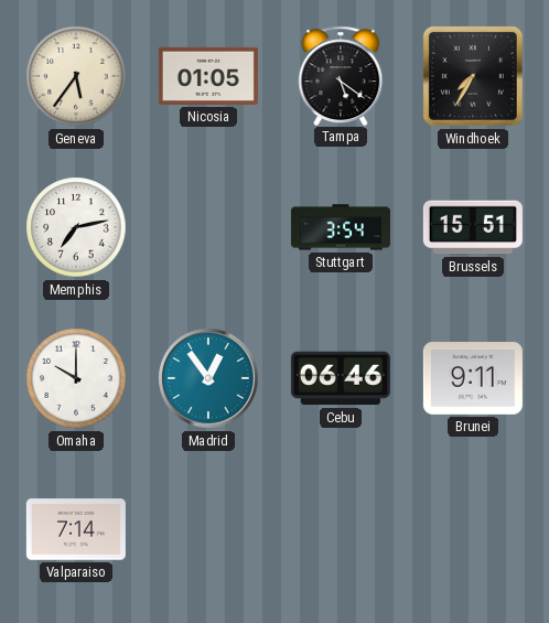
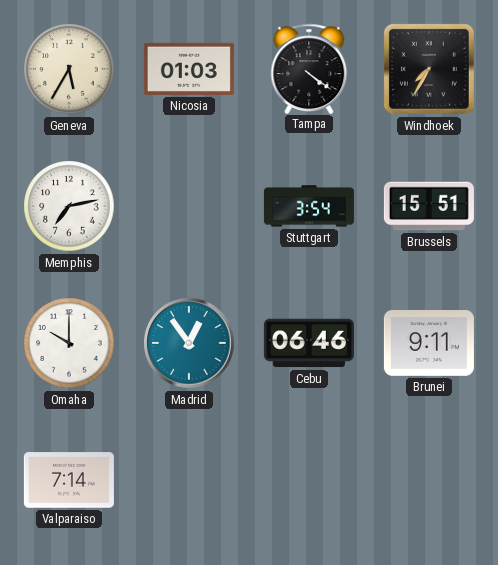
Geneva: 5:36 -> 5:35 (69, 69)
Nicosia: 01:05 -> 01:03 (189, 69)
Tampa: 5:21 -> 4:21 (309, 68)
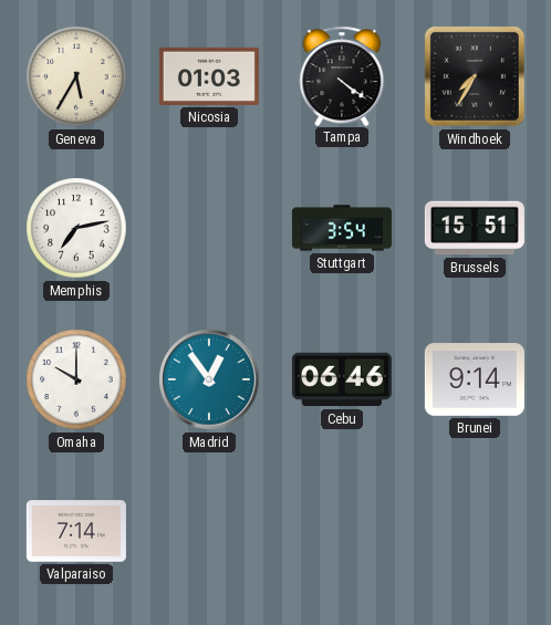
Brunei: 9:11 -> 9:14 (475, 381)
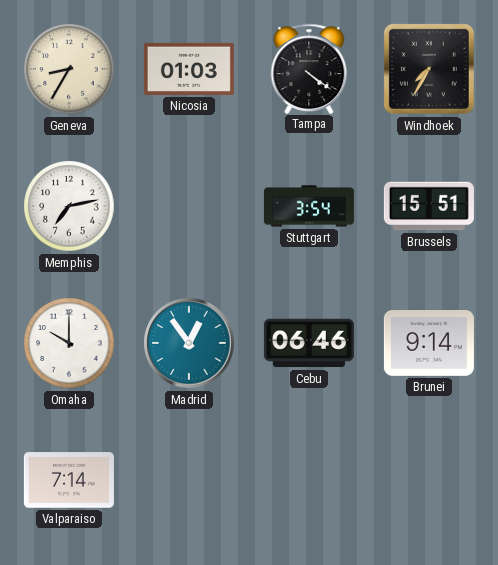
Geneva: 5:35 -> 8:35 (69, 69)
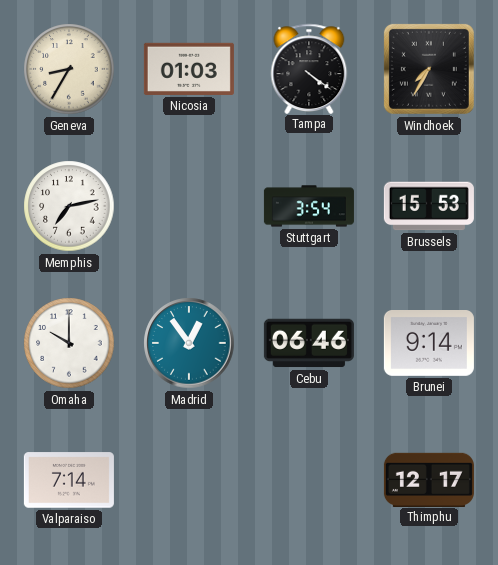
Brussels: 15:51 -> 15:53 (429, 206)
Thimphu: none -> 12:17 (429, 479)
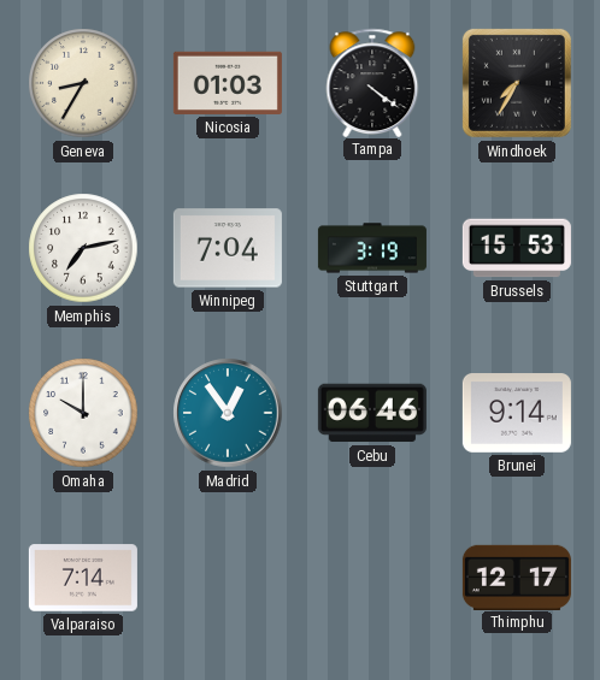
Winnipeg: none -> 7:04 (228, 248)
Stuttgart: 3:54 -> 3:19 (372, 248)
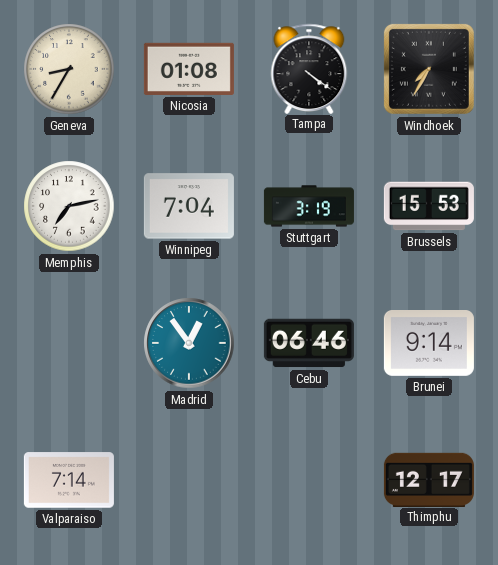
Nicosia: 01:03 -> 01:08 (189, 69)
Omaha: 10:00 -> none (83, 413)
